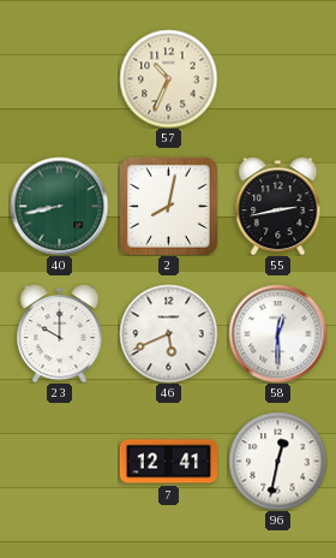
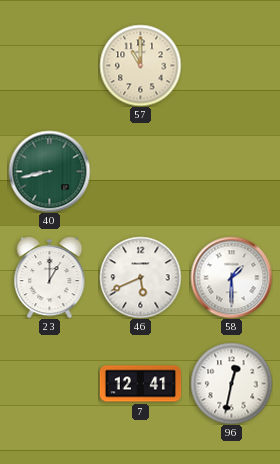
57: 10:34 -> 11:00 (140, 65)
2: 8:02 -> none (168, 206)
55: 2:43 -> none (278, 206)
23: 10:00 -> 1:00 (50, 277)
58: 12:30 -> 1:30 (231, 277)
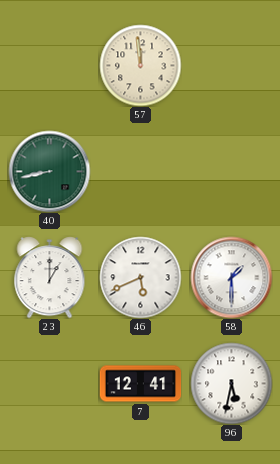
57: 11:00 -> 11:59 (140, 65)
96: 12:32 -> 5:32 (231, 383)
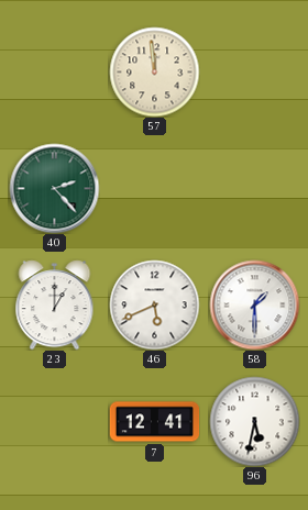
40: 8:43 -> 2:23 (54, 188)
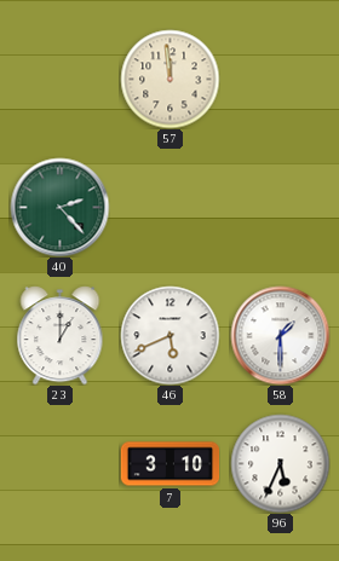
7: 12:41 -> 3:10 (169, 464)
96: 5:32 -> 5:34 (280, 463)
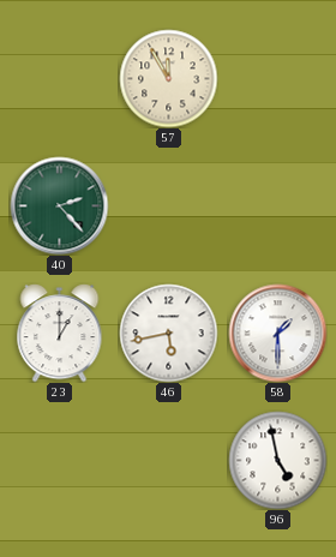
57: 11:59 -> 11:55 (168, 78)
46: 5:41 -> 5:43 (168, 333)
7: 3:10 -> none (169, 464)
96: 5:34 -> 4:58 (277, 460)
